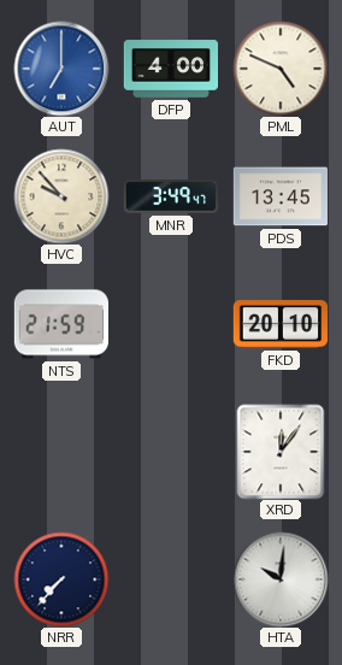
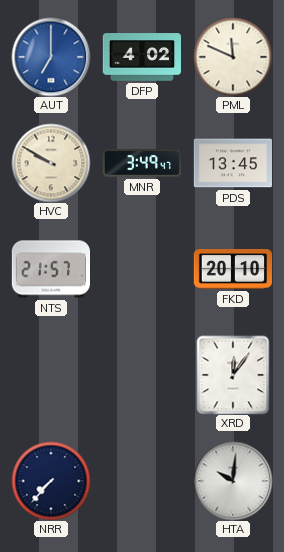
DFP: 4:00 -> 4:02 (141, 57)
PML: 4:49 -> 11:49 (233, 57)
HVC: 9:53 -> 9:50 (51, 163)
NTS: 21:59 -> 21:57 (50, 269)
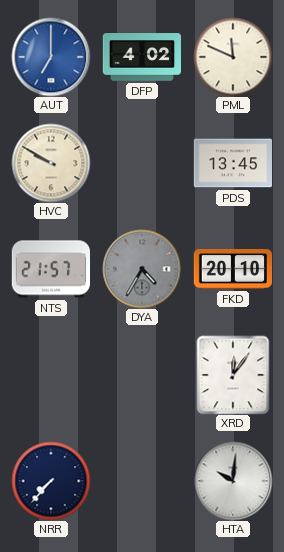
MNR: 3:49 -> none (141, 163)
DYA: none -> 4:35 (142, 269)
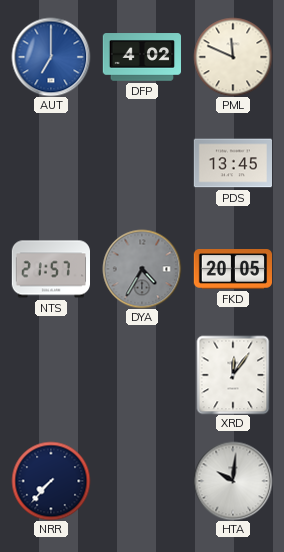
HVC: 9:50 -> none (51, 163)
FKD: 20:10 -> 20:05 (232, 270)
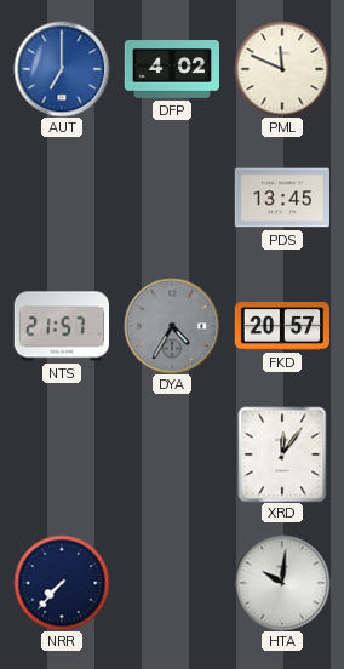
FKD: 20:05 -> 20:57 (281, 327)
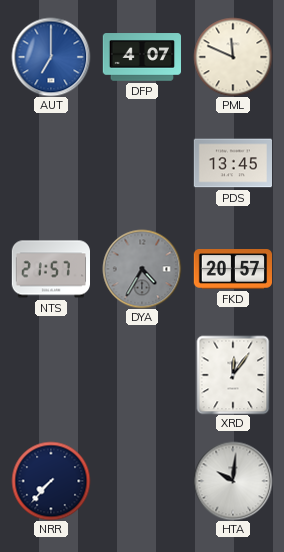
DFP: 4:02 -> 4:07 (141, 57)
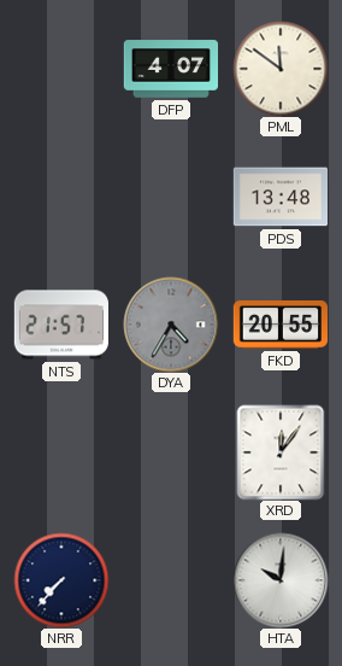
AUT: 7:00 -> none (51, 57)
PML: 11:49 -> 11:51 (281, 69)
PDS: 13:45 -> 13:48 (279, 197)
FKD: 20:57 -> 20:55 (279, 326)
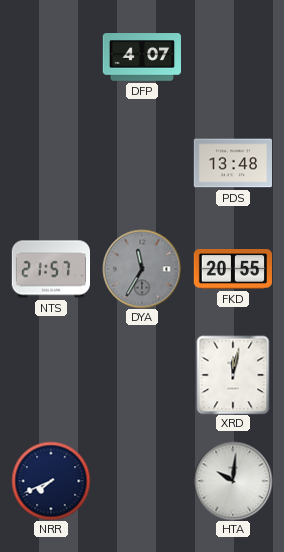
PML: 11:51 -> none (281, 69)
DYA: 4:35 -> 11:35 (142, 269)
XRD: 12:06 -> 12:02 (233, 375)
NRR: 7:37 -> 7:41 (51, 481)
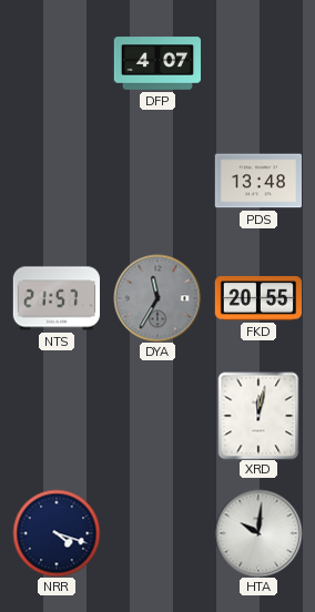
NRR: 7:41 -> 4:18 (57, 533)
